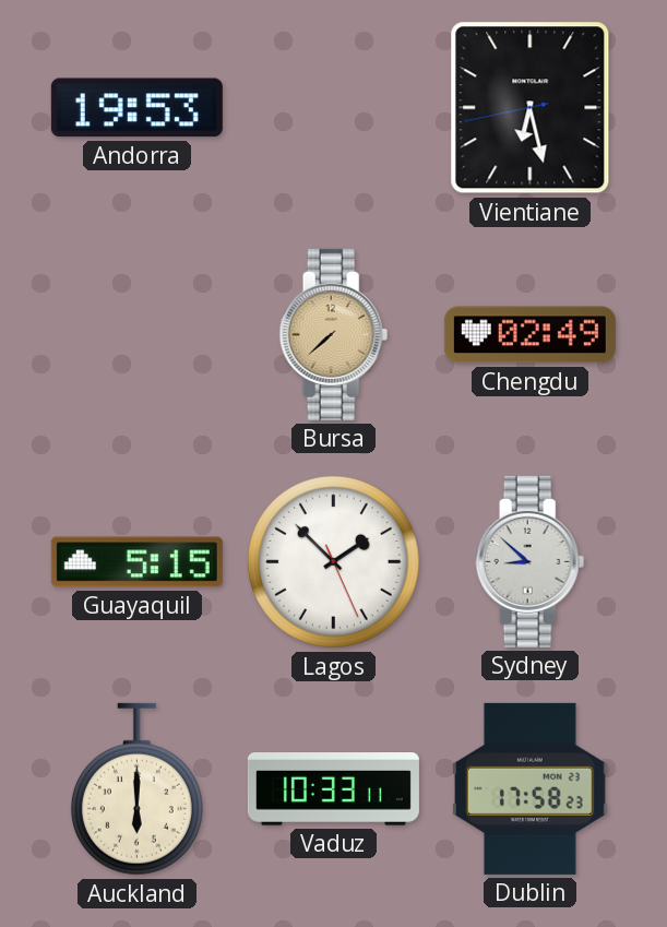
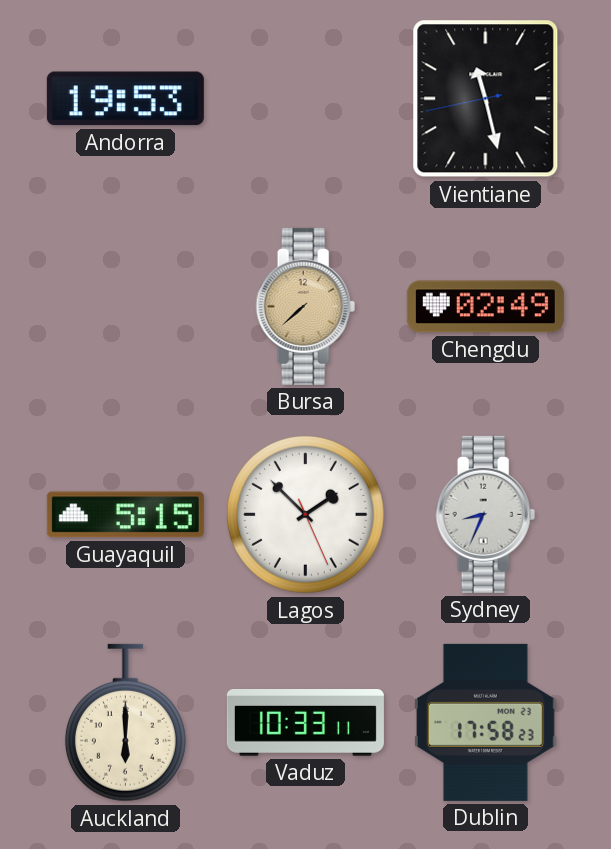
Vientiane: 6:27 -> 11:27 (486, 99)
Sydney: 8:52 -> 8:34 (486, 514)
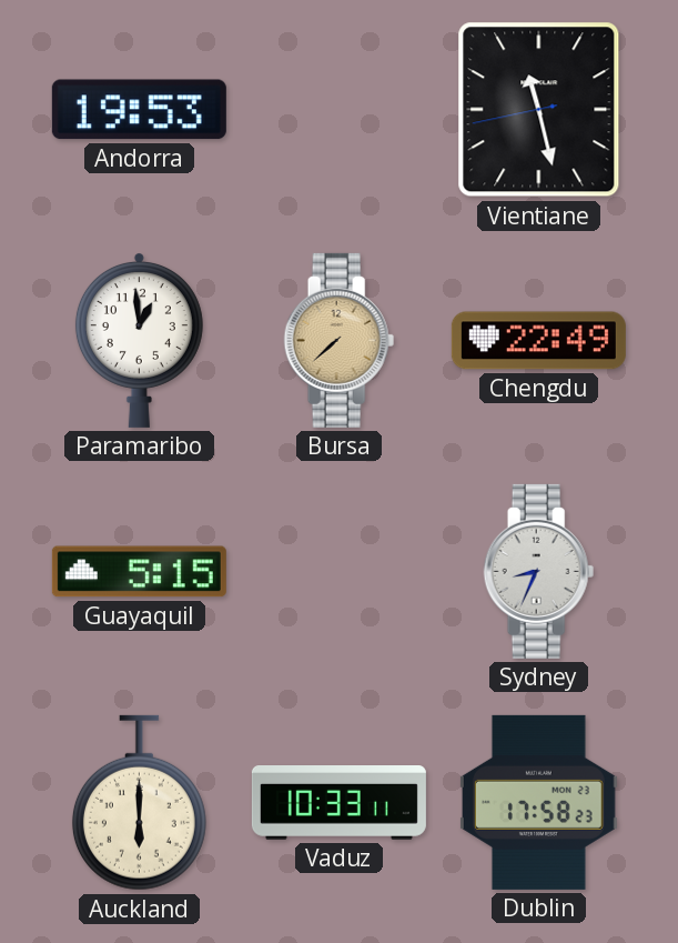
Paramaribo: none -> 12:59 (139, 341)
Chengdu: 02:49 -> 22:49 (538, 341)
Lagos: 1:52 -> none (305, 514)
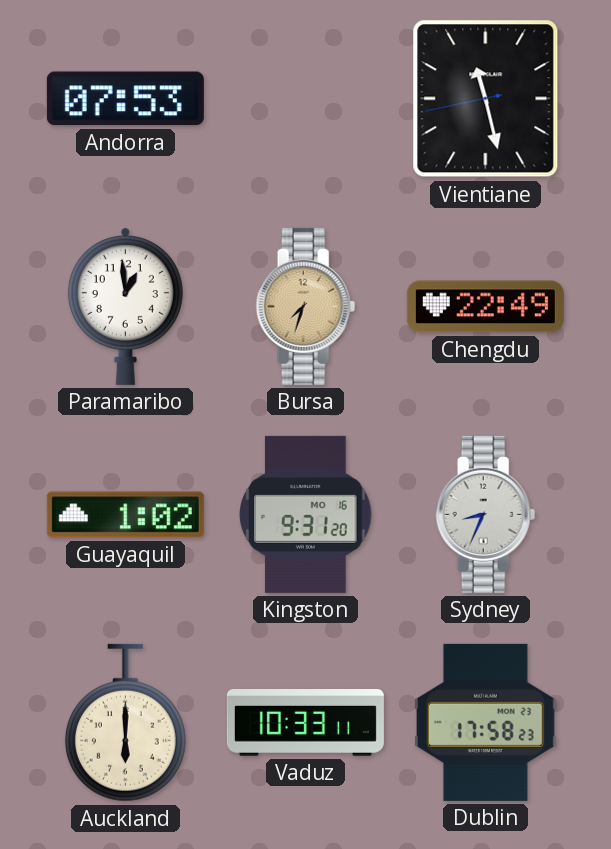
Andorra: 19:53 -> 07:53 (125, 99)
Bursa: 7:38 -> 7:33 (306, 306)
Guayaquil: 5:15 -> 1:02 (125, 515)
Kingston: none -> 9:31 (306, 514)
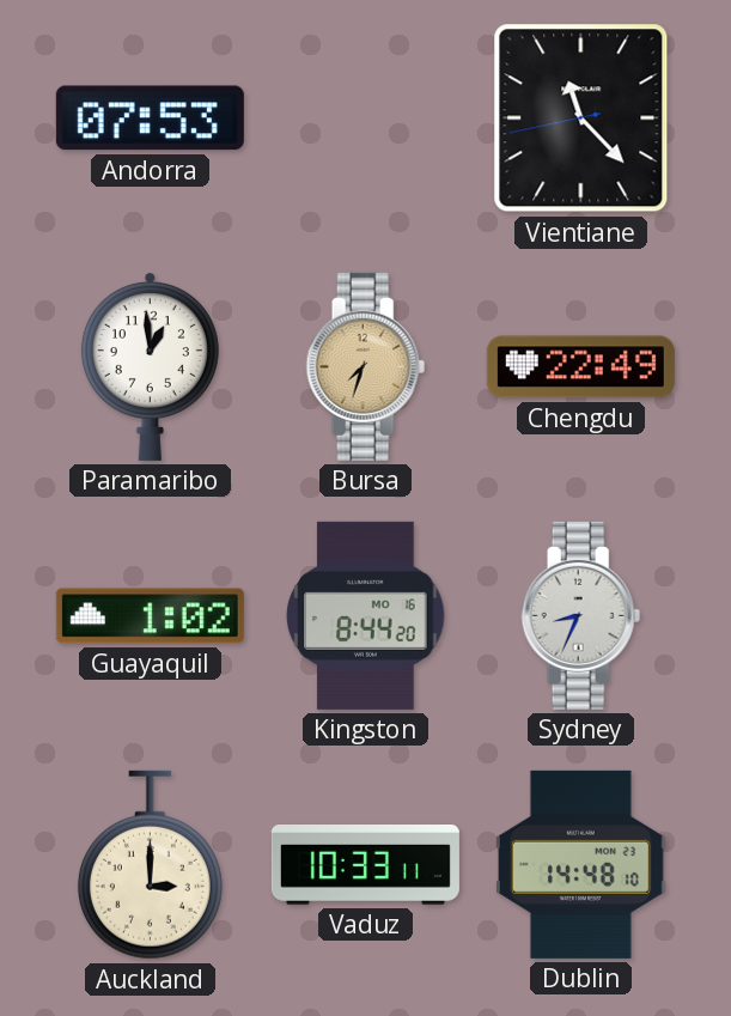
Vientiane: 11:27 -> 11:22 (581, 118)
Kingston: 9:31 -> 8:44 (366, 615)
Auckland: 6:00 -> 3:00 (150, 865)
Dublin: 17:58 -> 14:48 (580, 864)
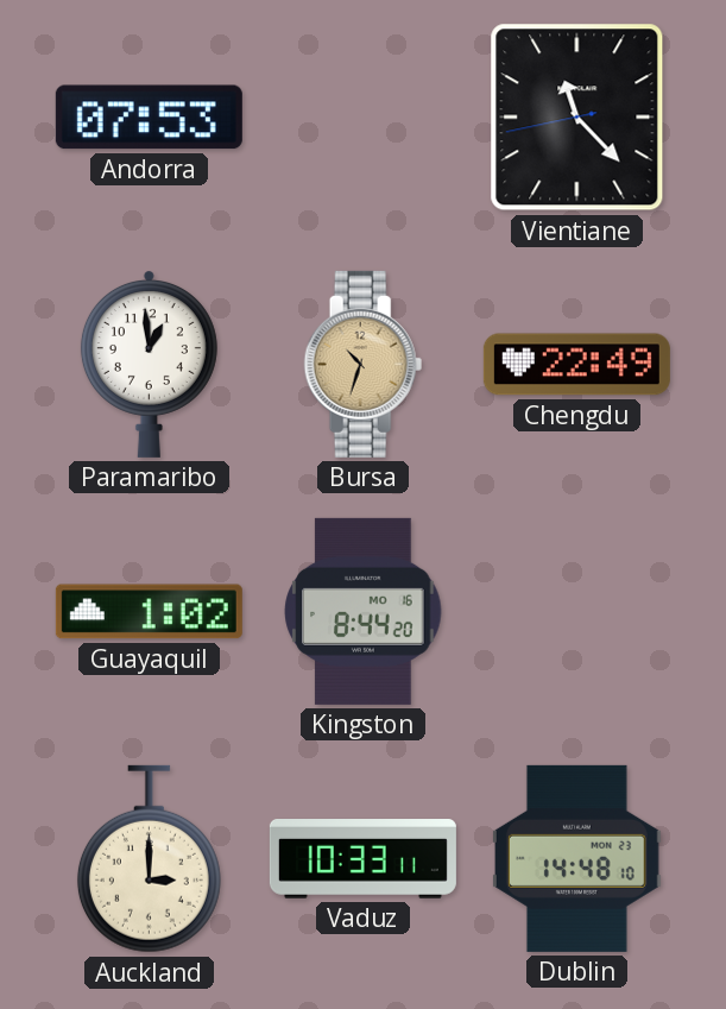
Bursa: 7:33 -> 10:33 (364, 364)
Sydney: 8:34 -> none (581, 615)
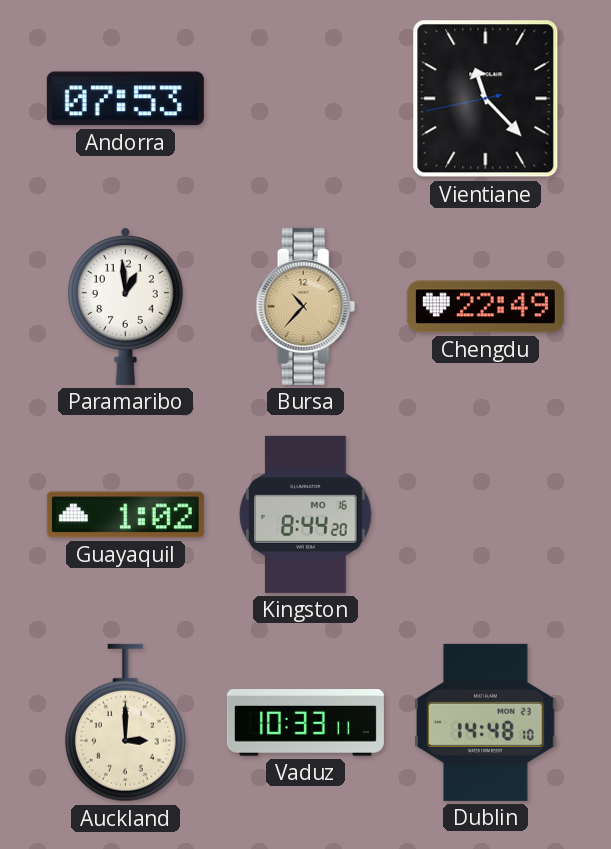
Bursa: 10:33 -> 10:37 (306, 306)
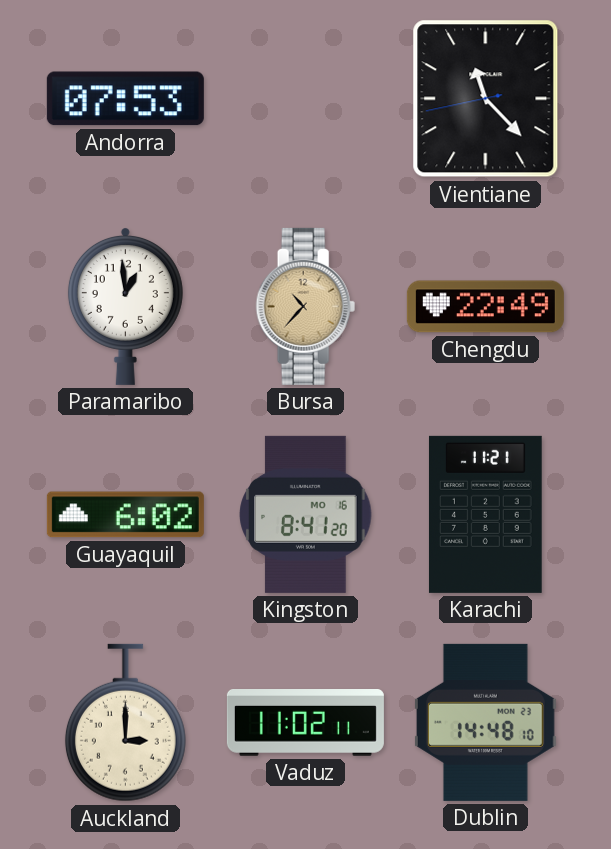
Guayaquil: 1:02 -> 6:02 (125, 515)
Kingston: 8:44 -> 8:41 (306, 514)
Karachi: none -> 11:21 (486, 514)
Vaduz: 10:33 -> 11:02 (305, 723)
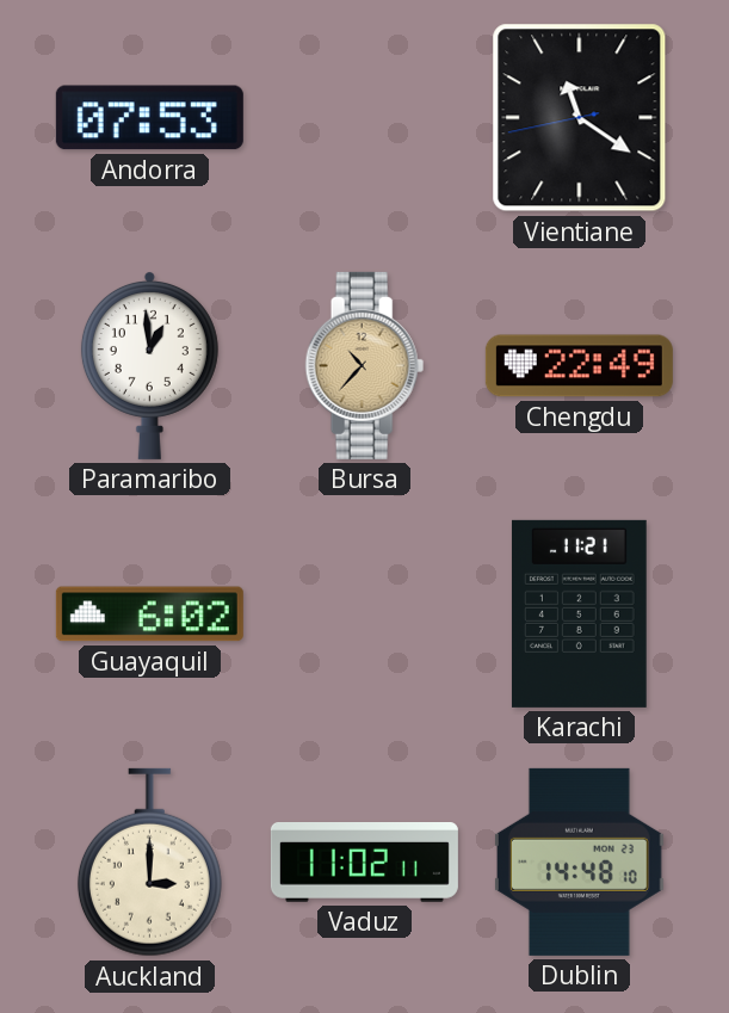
Vientiane: 11:22 -> 11:20 (580, 118)
Kingston: 8:41 -> none (306, 514)
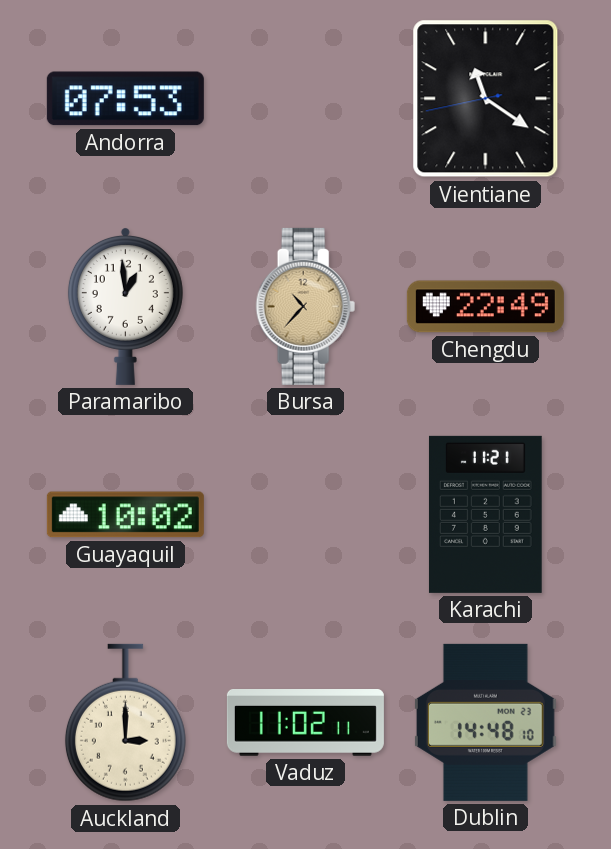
Guayaquil: 6:02 -> 10:02 (125, 515)
